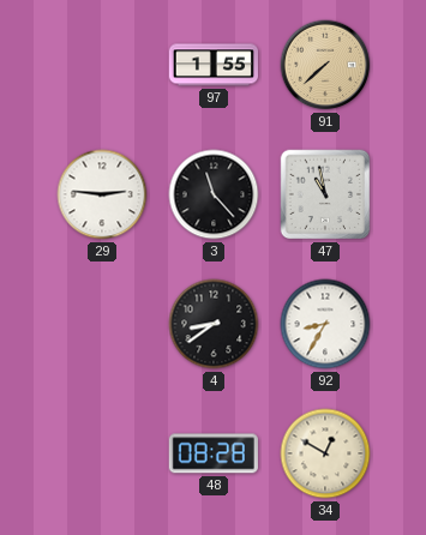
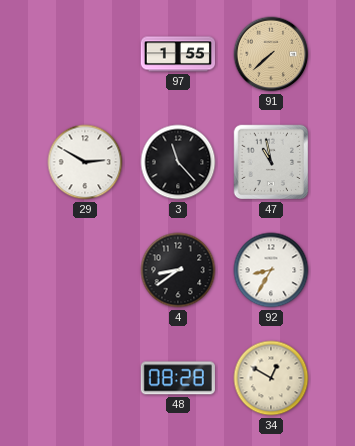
29: 2:46 -> 2:50 (85, 162)
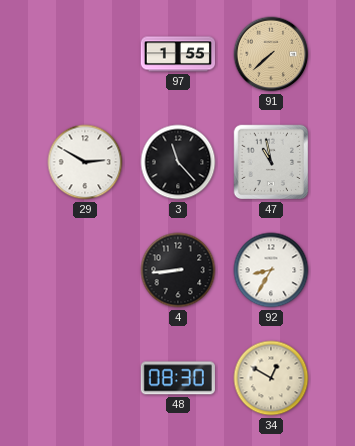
4: 8:39 -> 8:44 (178, 270)
48: 08:28 -> 08:30 (178, 378)
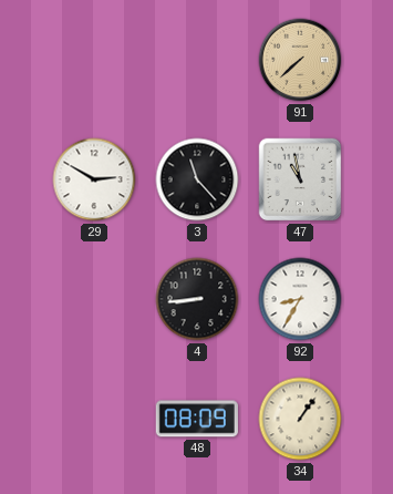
97: 1:55 -> none (177, 54)
48: 08:30 -> 08:09 (197, 419)
34: 12:50 -> 1:06 (300, 419)
